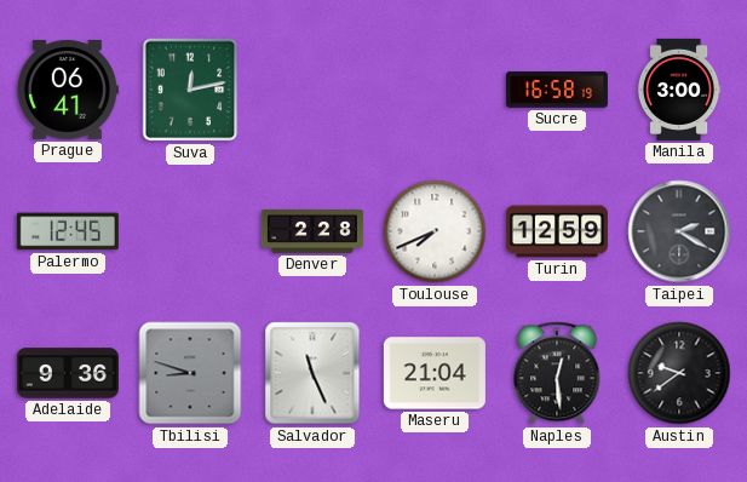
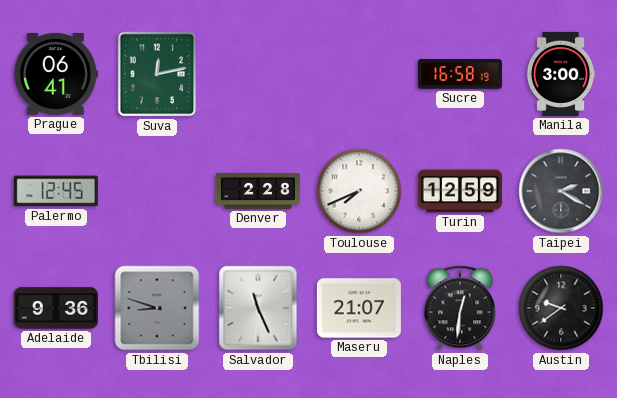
Maseru: 21:04 -> 21:07 (359, 308)
Naples: 12:29 -> 12:31 (460, 308)
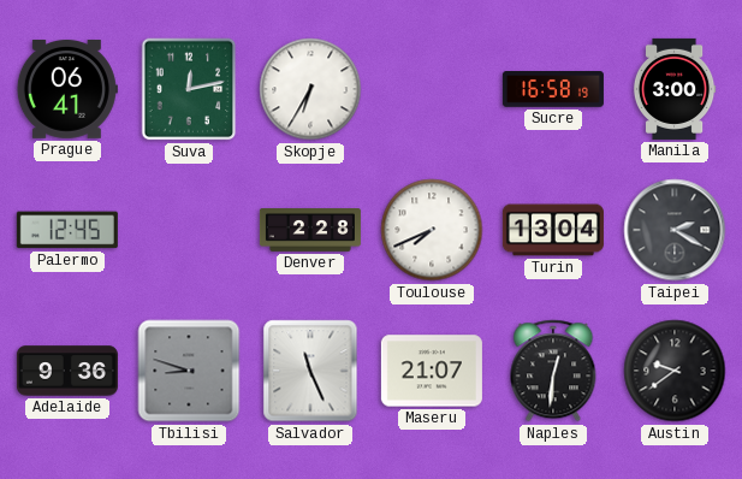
Skopje: none -> 6:35 (310, 89)
Turin: 12:59 -> 13:04 (553, 230)
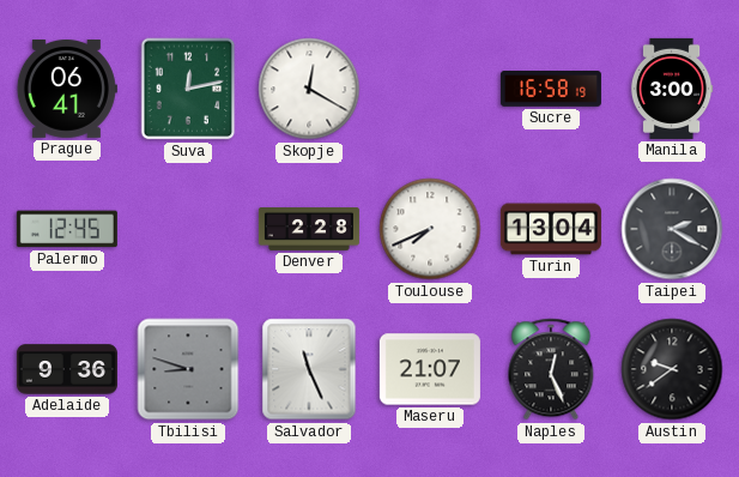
Skopje: 6:35 -> 12:20 (309, 89)
Naples: 12:31 -> 12:26 (551, 369)
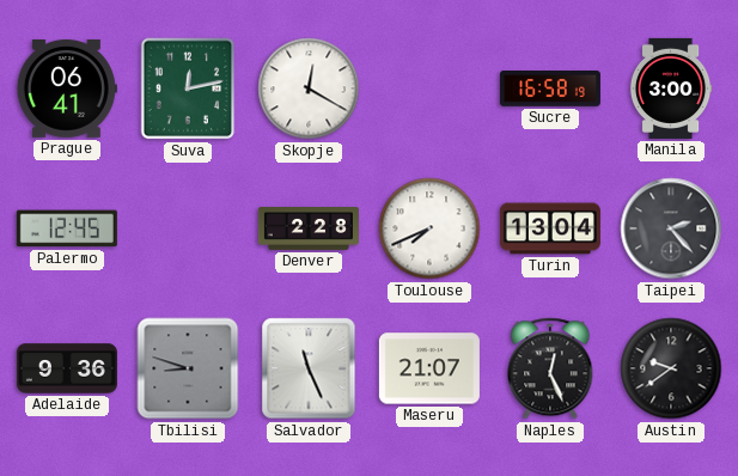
Taipei: 2:20 -> 2:23 (671, 228)
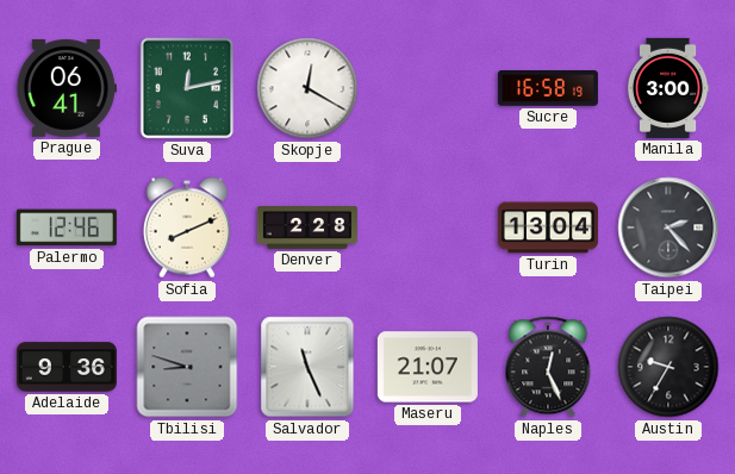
Palermo: 12:45 -> 12:46 (67, 227)
Sofia: none -> 8:11 (187, 227)
Toulouse: 7:41 -> none (429, 228)
Austin: 9:39 -> 9:35 (668, 367)
